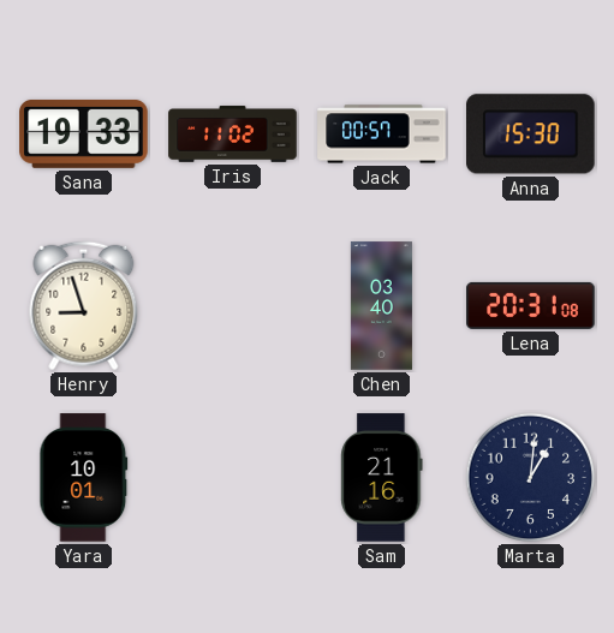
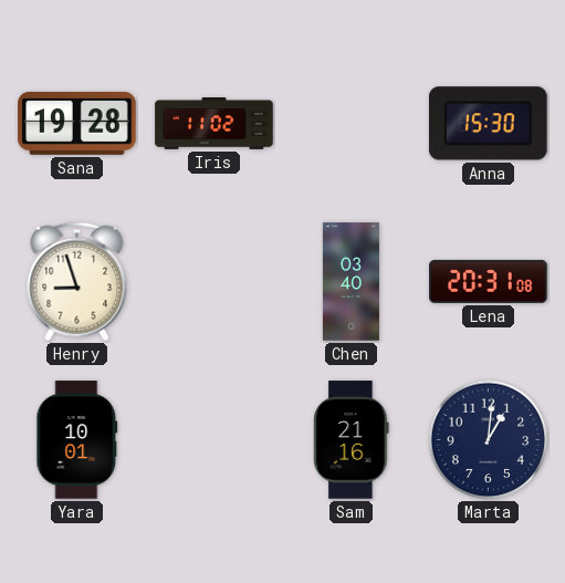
Sana: 19:33 -> 19:28 (77, 123)
Jack: 00:57 -> none (382, 135)
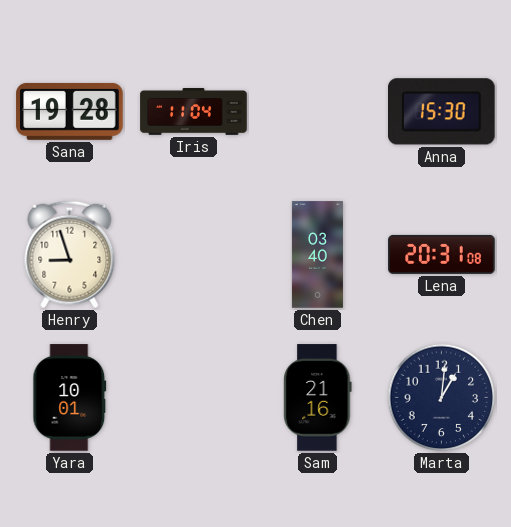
Iris: 11:02 -> 11:04 (194, 112)
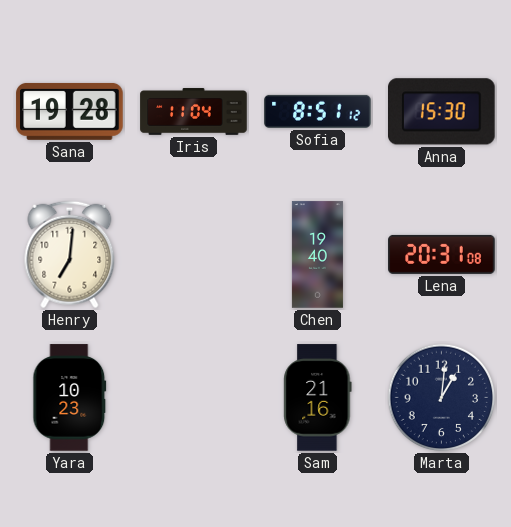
Sofia: none -> 8:51 (318, 111)
Henry: 8:57 -> 7:01 (70, 255)
Chen: 03:40 -> 19:40 (317, 255)
Yara: 10:01 -> 10:23 (70, 398)
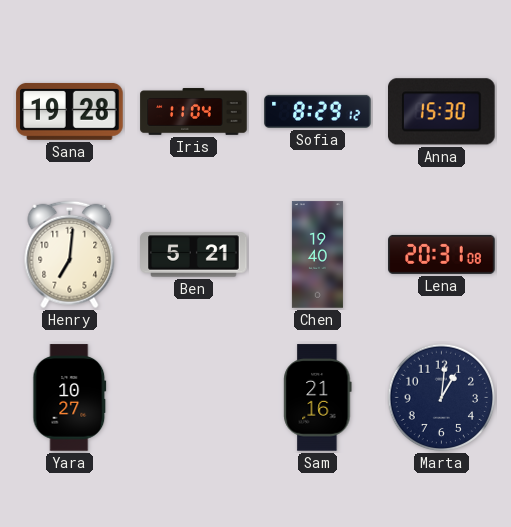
Sofia: 8:51 -> 8:29 (318, 111)
Ben: none -> 5:21 (194, 255)
Yara: 10:23 -> 10:27 (70, 398)
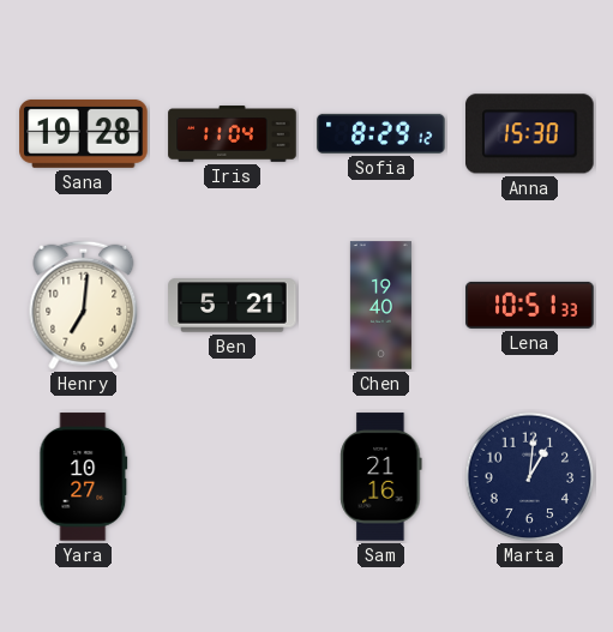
Lena: 20:31 -> 10:51 (530, 305)
